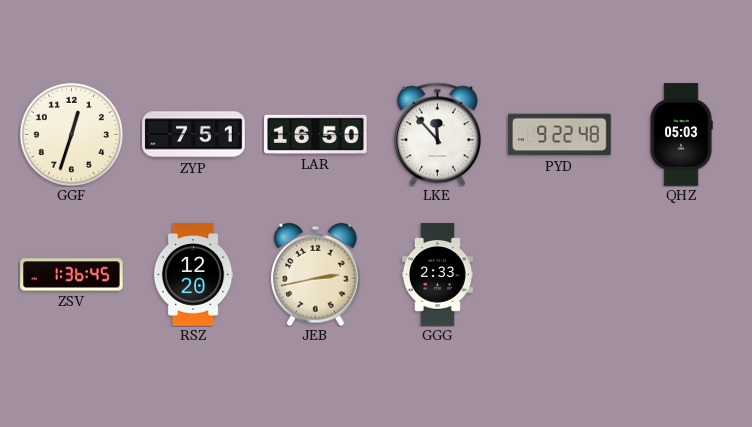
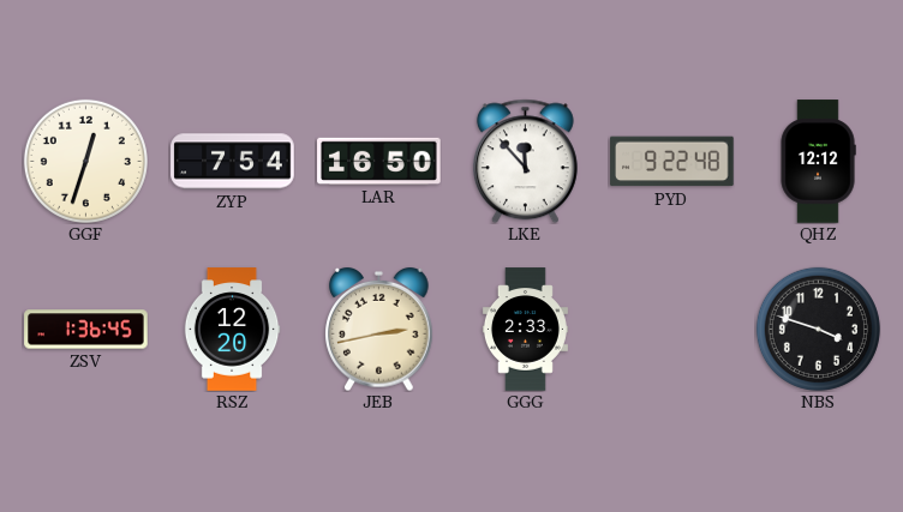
ZYP: 7:51 -> 7:54 (233, 162)
QHZ: 05:03 -> 12:12 (818, 162)
NBS: none -> 3:48 (818, 329)
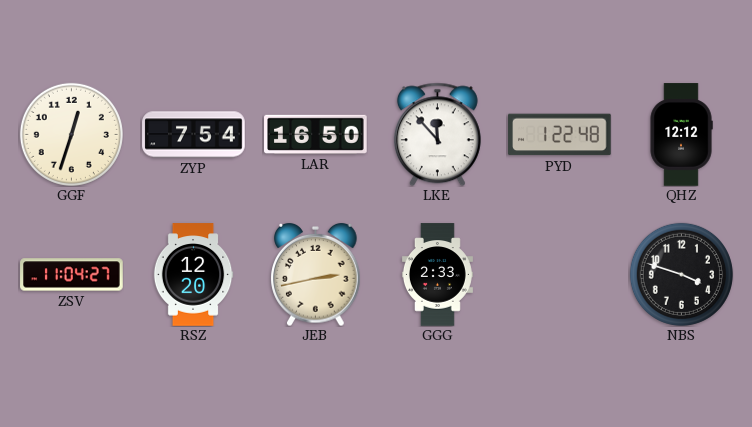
PYD: 9:22 -> 1:22 (560, 135)
ZSV: 1:36 -> 11:04 (72, 275)
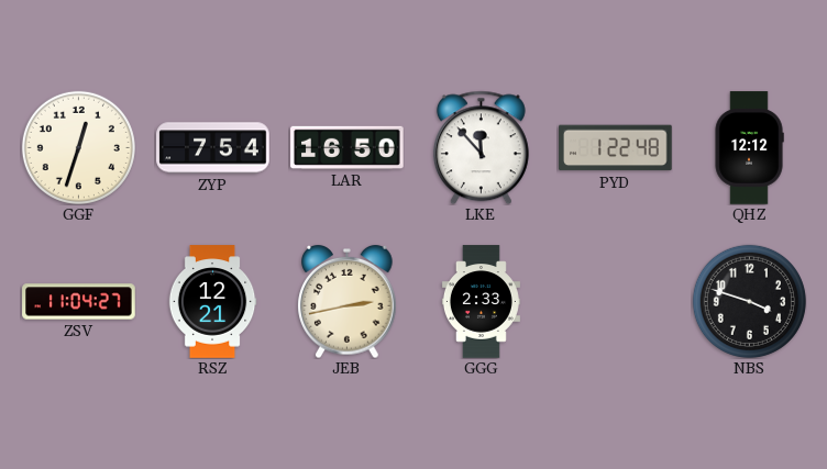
RSZ: 12:20 -> 12:21 (212, 302)
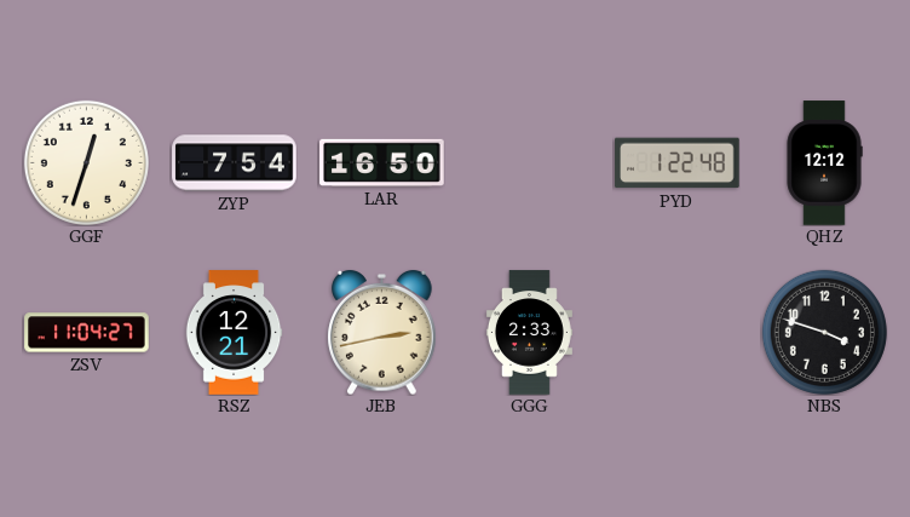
LKE: 11:53 -> none (481, 147)
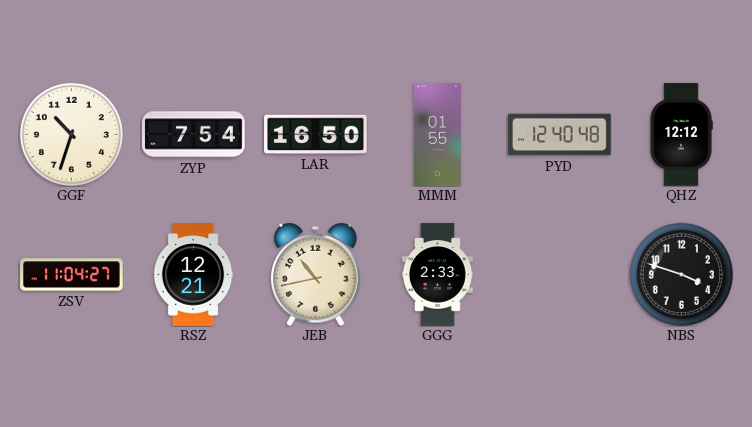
GGF: 12:33 -> 10:33 (71, 134)
MMM: none -> 01:55 (437, 135)
PYD: 1:22 -> 12:40 (560, 135)
JEB: 2:43 -> 10:43 (316, 274)
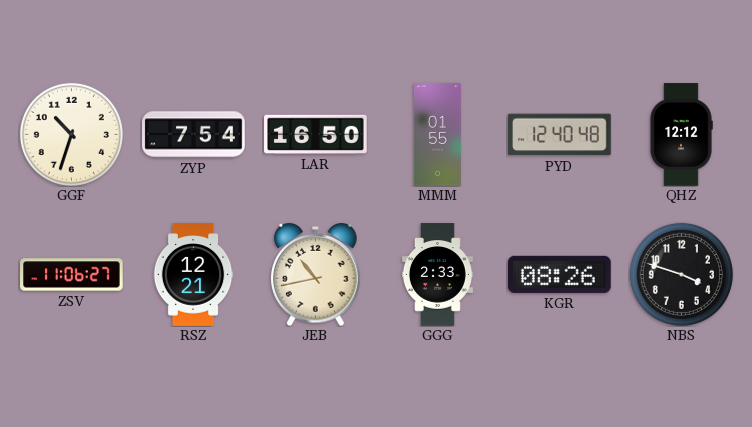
ZSV: 11:04 -> 11:06 (72, 275)
KGR: none -> 08:26 (560, 274)
